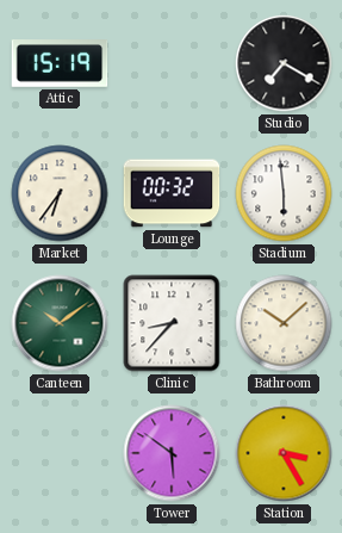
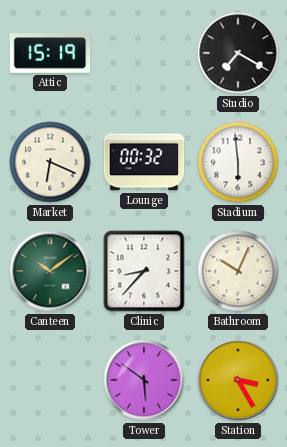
Market: 6:36 -> 6:19 (50, 162)
Bathroom: 10:08 -> 10:04 (238, 271)
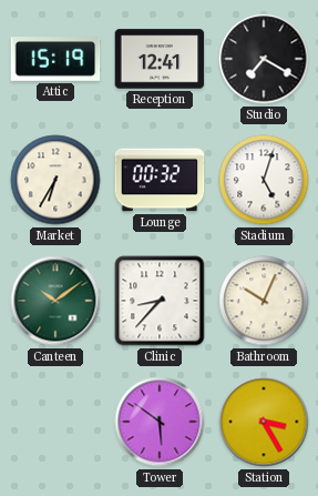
Reception: none -> 12:41 (160, 59)
Market: 6:19 -> 6:35 (55, 180)
Stadium: 5:59 -> 5:03 (264, 180)
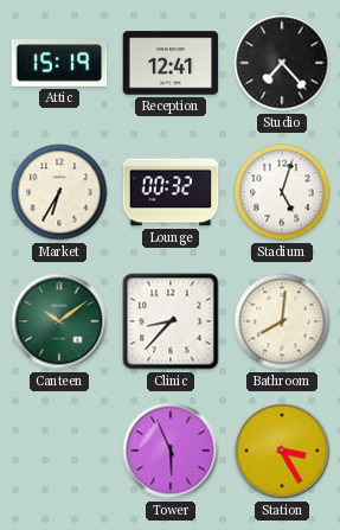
Studio: 7:20 -> 7:23 (282, 63)
Bathroom: 10:04 -> 8:01 (282, 321)
Tower: 5:51 -> 5:56 (171, 451)
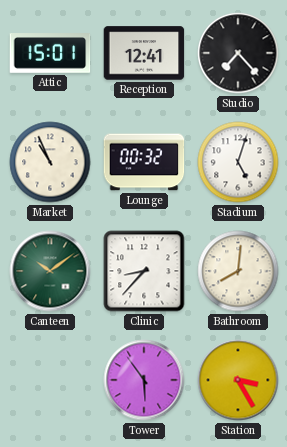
Attic: 15:19 -> 15:01 (50, 54)
Market: 6:35 -> 10:56 (50, 162)
Tower: 5:56 -> 5:54 (144, 380)
